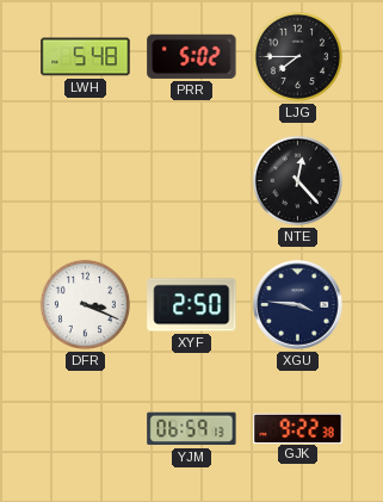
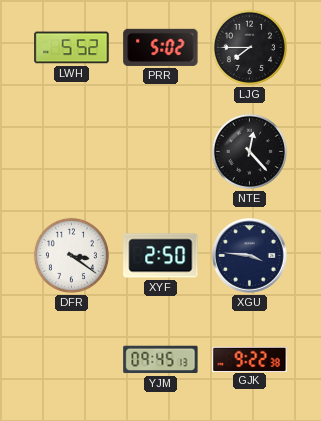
LWH: 5:48 -> 5:52 (72, 48)
DFR: 3:19 -> 3:21 (71, 255)
YJM: 06:59 -> 09:45 (161, 360)
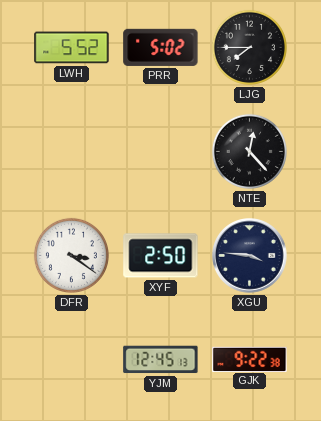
YJM: 09:45 -> 12:45 (161, 360)
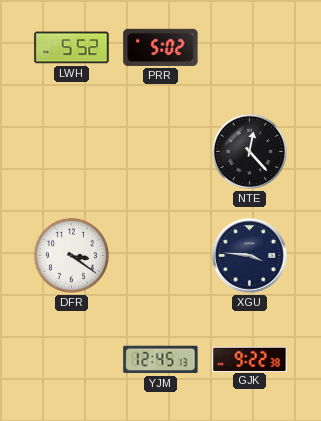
LJG: 7:45 -> none (249, 47)
XYF: 2:50 -> none (161, 256)
